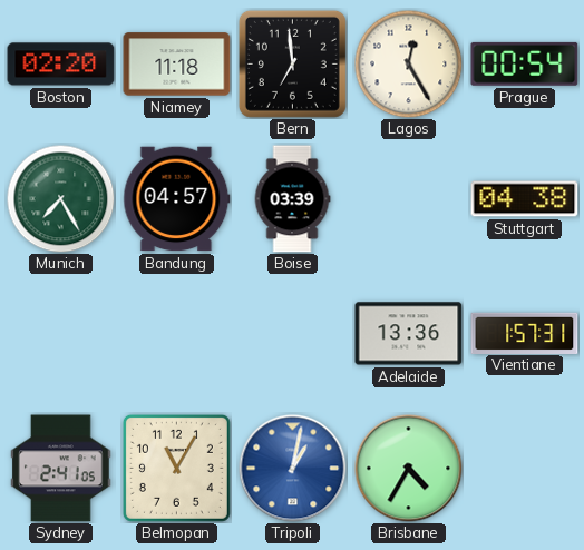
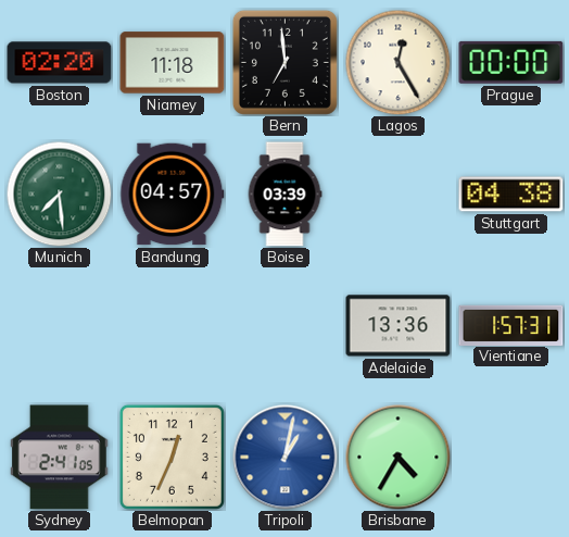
Prague: 00:54 -> 00:00 (511, 62)
Munich: 7:25 -> 7:29 (59, 193)
Belmopan: 11:05 -> 12:34 (172, 457)
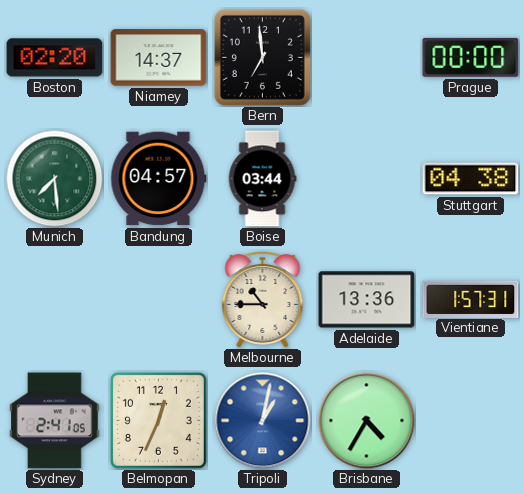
Niamey: 11:18 -> 14:37 (159, 58)
Lagos: 12:25 -> none (397, 62)
Boise: 03:39 -> 03:44 (262, 179)
Melbourne: none -> 10:45 (263, 300)
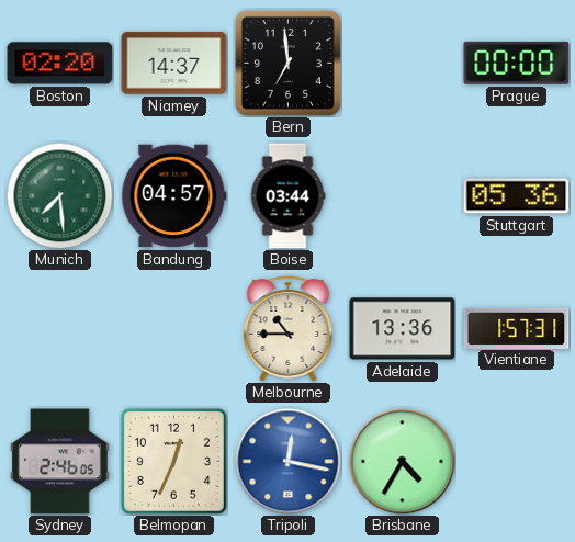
Stuttgart: 04:38 -> 05:36 (517, 196)
Sydney: 2:41 -> 2:46 (60, 462)
Tripoli: 1:02 -> 12:17 (289, 462)
